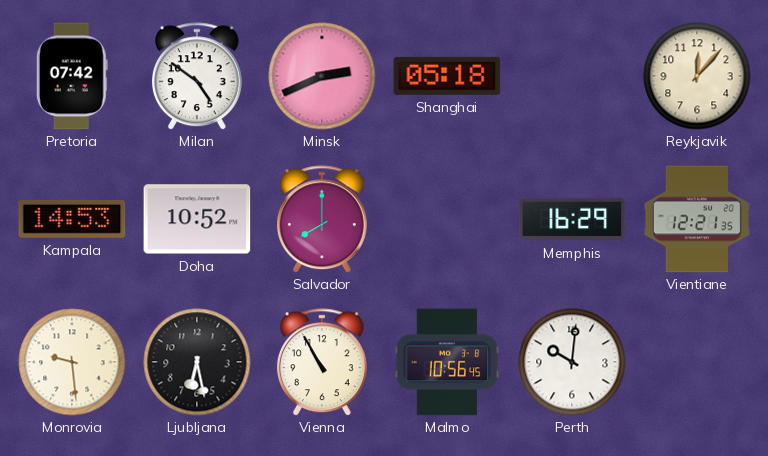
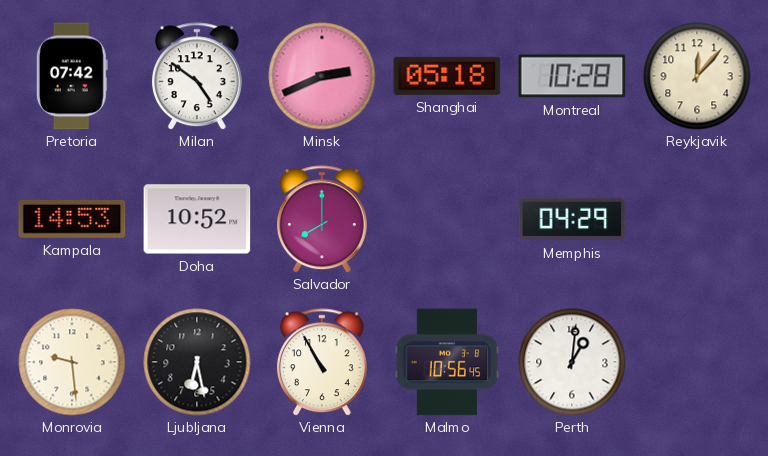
Montreal: none -> 10:28 (572, 76)
Memphis: 16:29 -> 04:29 (572, 219)
Vientiane: 12:21 -> none (696, 219)
Perth: 10:01 -> 1:01 (572, 362)
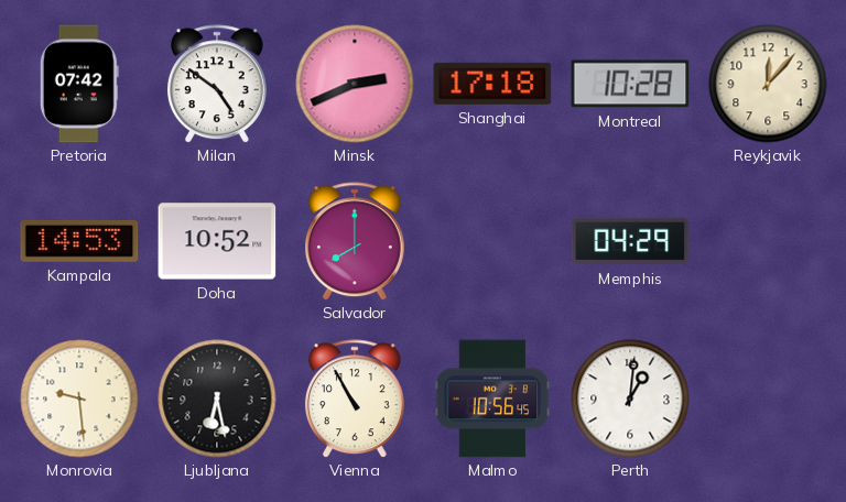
Shanghai: 05:18 -> 17:18 (492, 84)
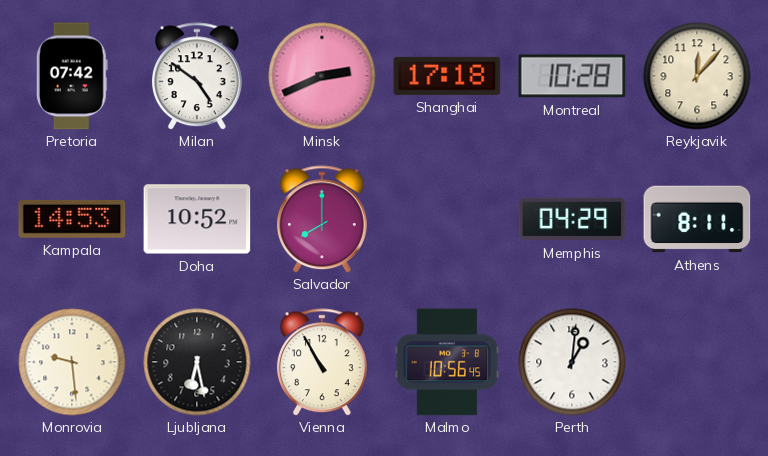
Athens: none -> 8:11 (697, 219)
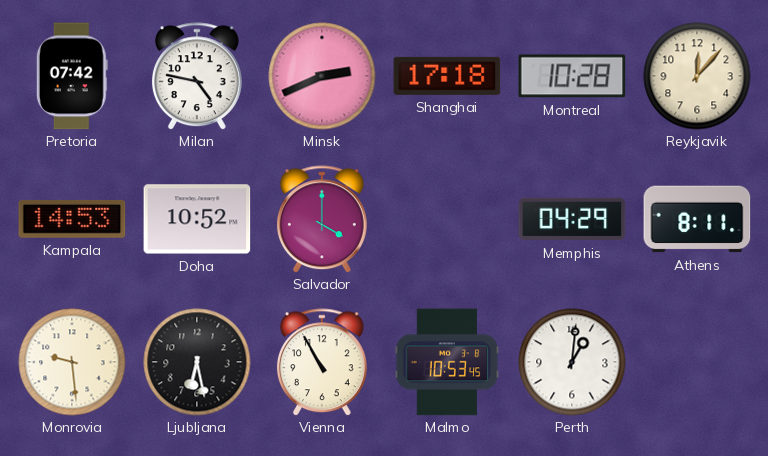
Milan: 4:51 -> 4:47 (197, 76)
Salvador: 8:00 -> 4:00 (322, 219)
Malmo: 10:56 -> 10:53 (447, 362)
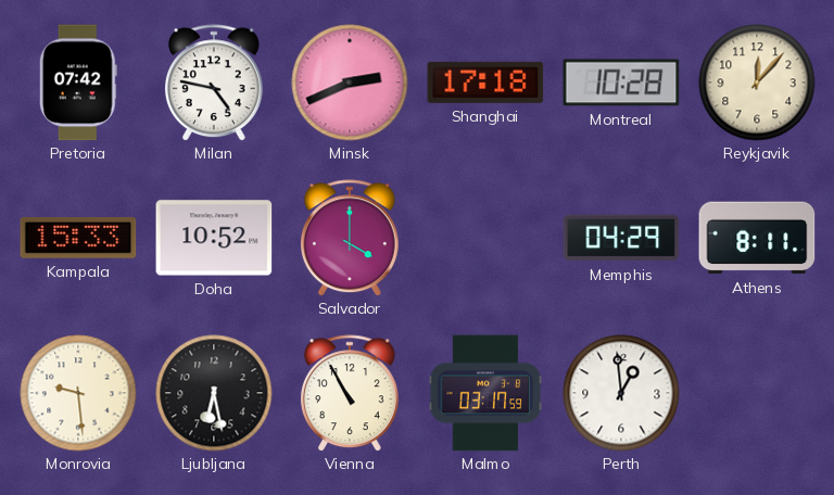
Kampala: 14:53 -> 15:33 (78, 238)
Malmo: 10:53 -> 03:17 (485, 393)
Perth: 1:01 -> 12:59 (621, 393)
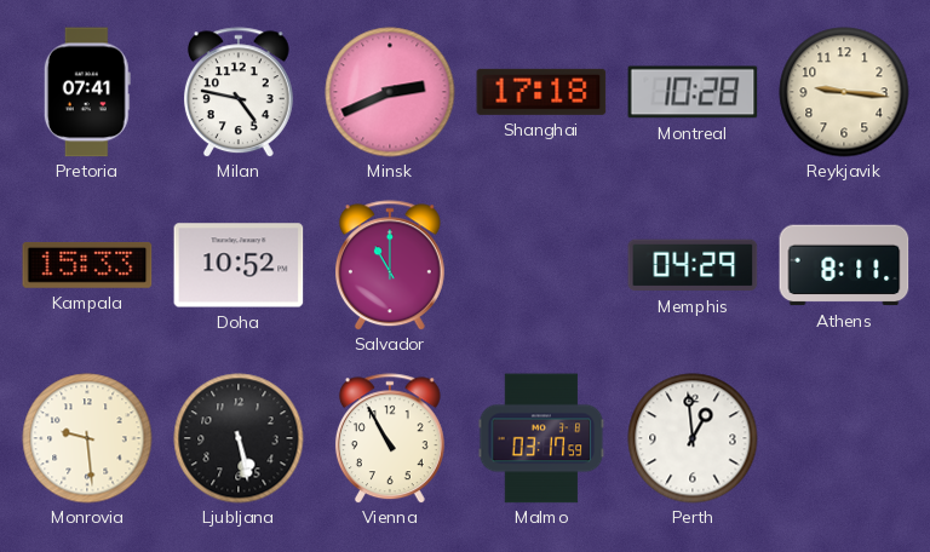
Pretoria: 07:42 -> 07:41 (87, 92)
Reykjavik: 12:07 -> 9:16 (844, 92)
Salvador: 4:00 -> 11:00 (390, 265)
Ljubljana: 6:28 -> 5:28 (239, 438)
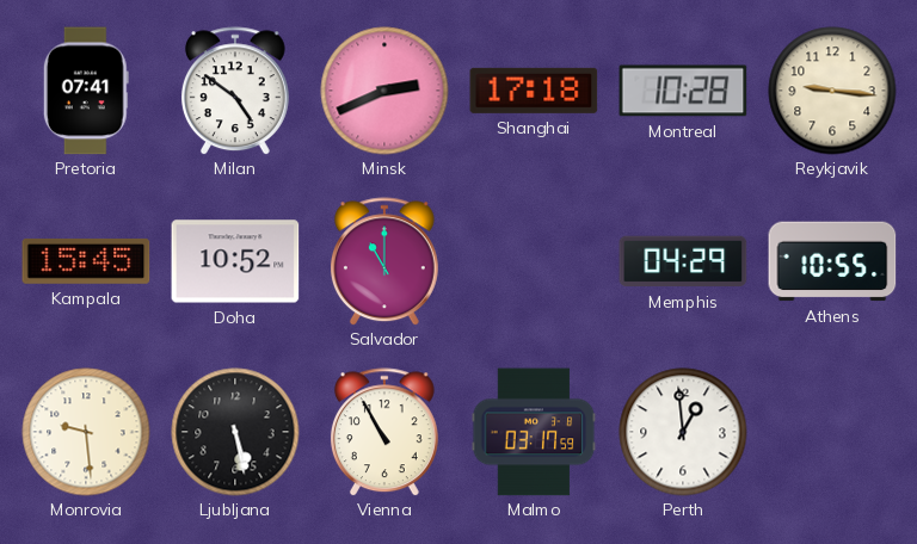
Milan: 4:47 -> 4:51 (235, 91)
Kampala: 15:33 -> 15:45 (86, 261)
Athens: 8:11 -> 10:55 (832, 261)
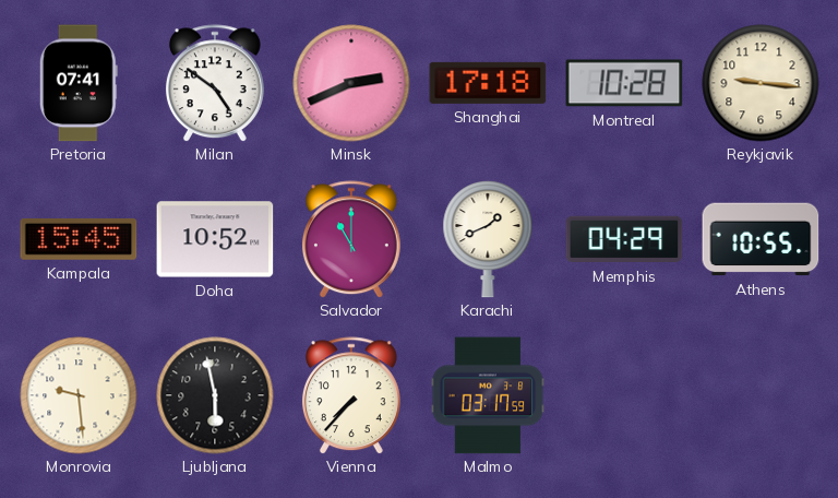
Karachi: none -> 1:41 (488, 239)
Ljubljana: 5:28 -> 5:58 (215, 395)
Vienna: 10:55 -> 7:37 (351, 395)
Perth: 12:59 -> none (683, 432)
